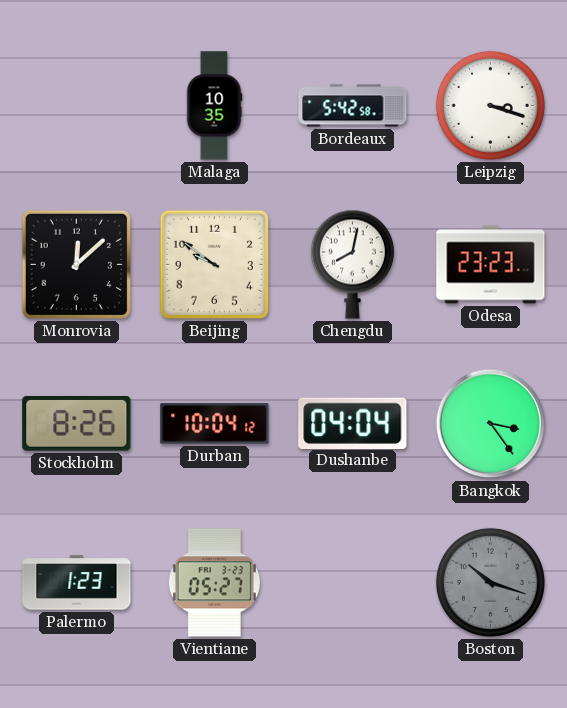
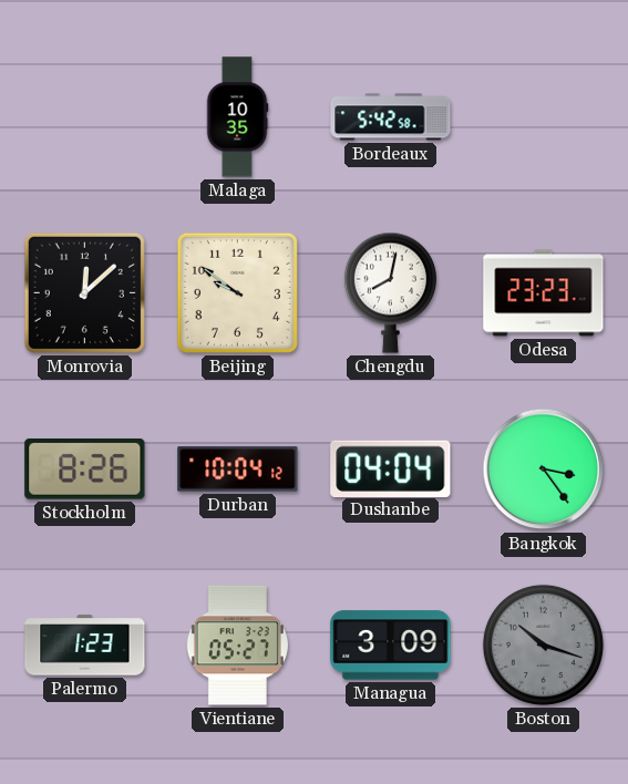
Leipzig: 3:18 -> none (490, 105)
Managua: none -> 3:09 (391, 646)
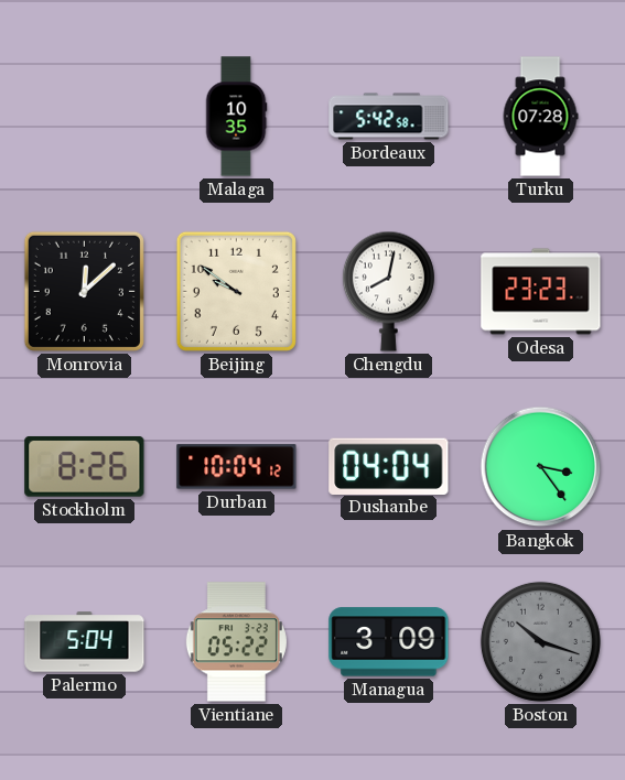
Turku: none -> 07:28 (540, 117)
Palermo: 1:23 -> 5:04 (85, 642)
Vientiane: 05:27 -> 05:22 (236, 642)
